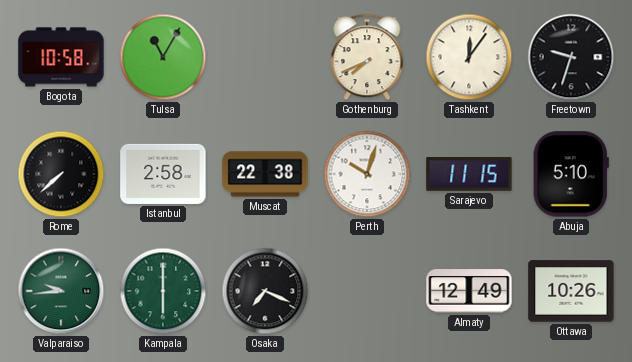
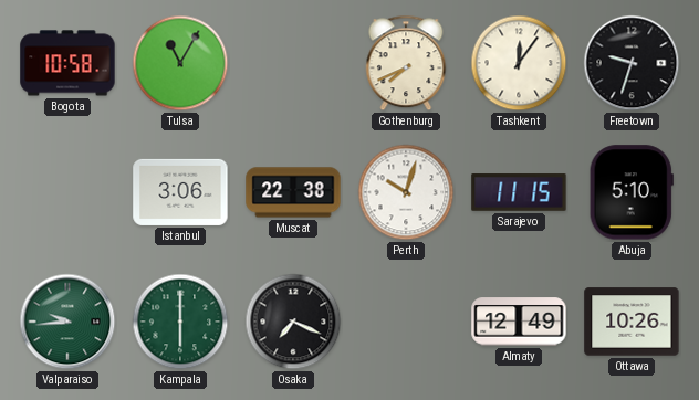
Rome: 7:38 -> none (61, 174)
Istanbul: 2:58 -> 3:06 (180, 192)
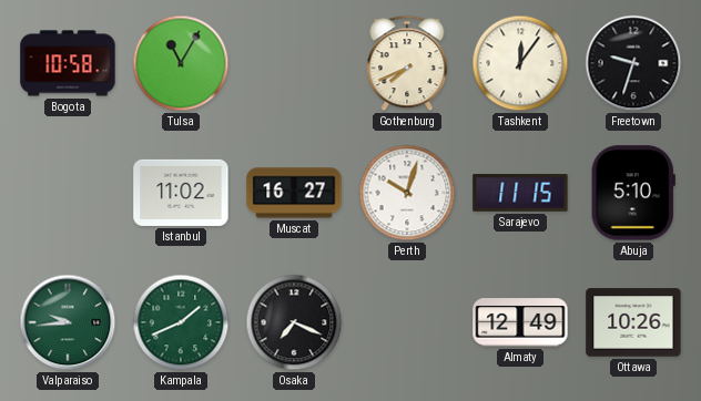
Istanbul: 3:06 -> 11:02 (181, 193)
Muscat: 22:38 -> 16:27 (294, 193)
Kampala: 6:00 -> 1:41 (181, 322)
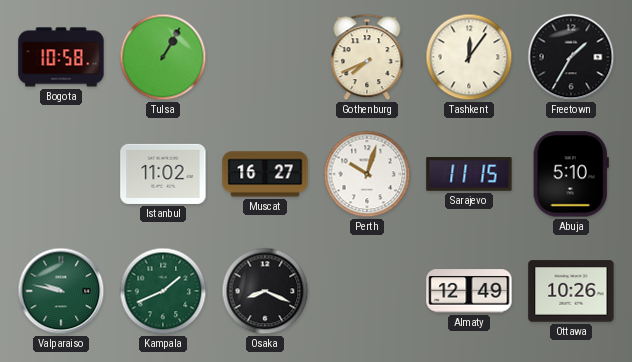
Tulsa: 11:05 -> 1:05 (163, 57)
Freetown: 9:33 -> 1:35 (571, 57)
Valparaiso: 9:44 -> 9:47 (61, 291)
Osaka: 7:19 -> 8:19 (265, 291)
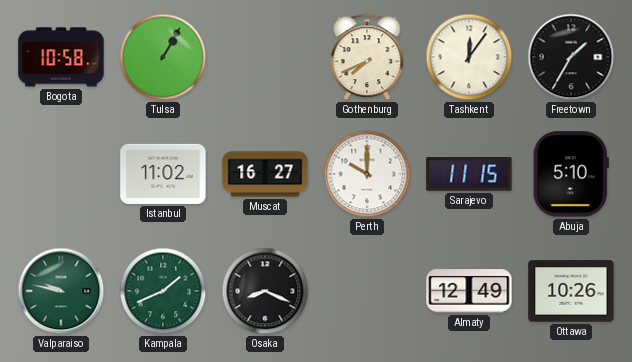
Perth: 10:03 -> 10:00 (367, 174)
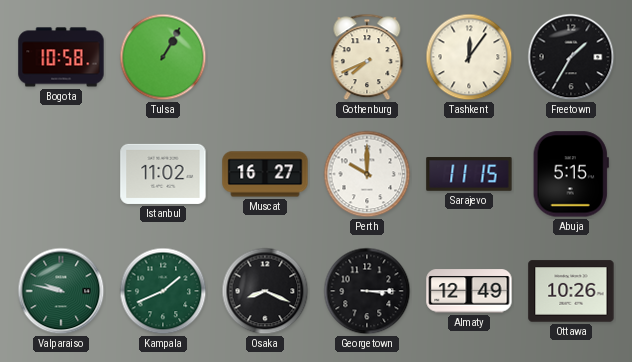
Abuja: 5:10 -> 5:15 (571, 174)
Georgetown: none -> 3:15 (367, 291)
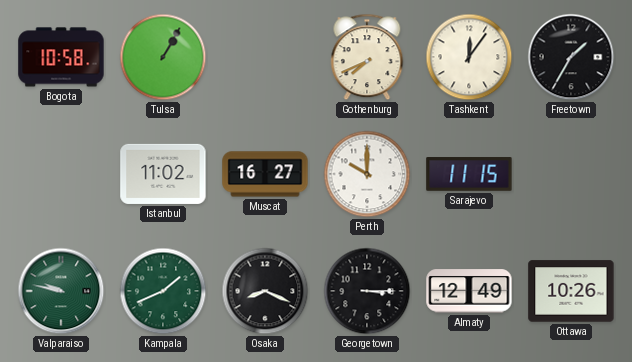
Abuja: 5:15 -> none (571, 174)
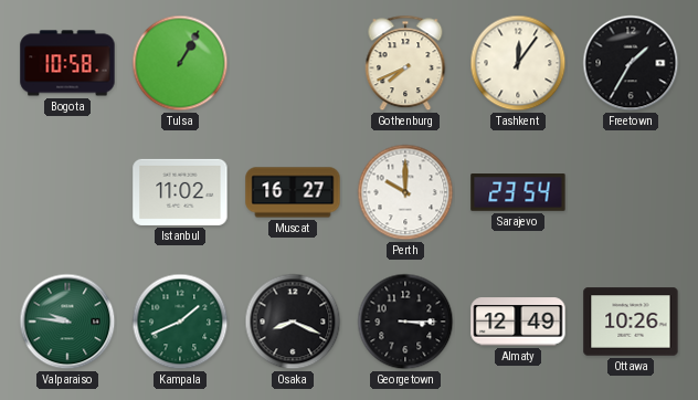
Sarajevo: 11:15 -> 23:54 (518, 192)
Valparaiso: 9:47 -> 9:46 (67, 322)
